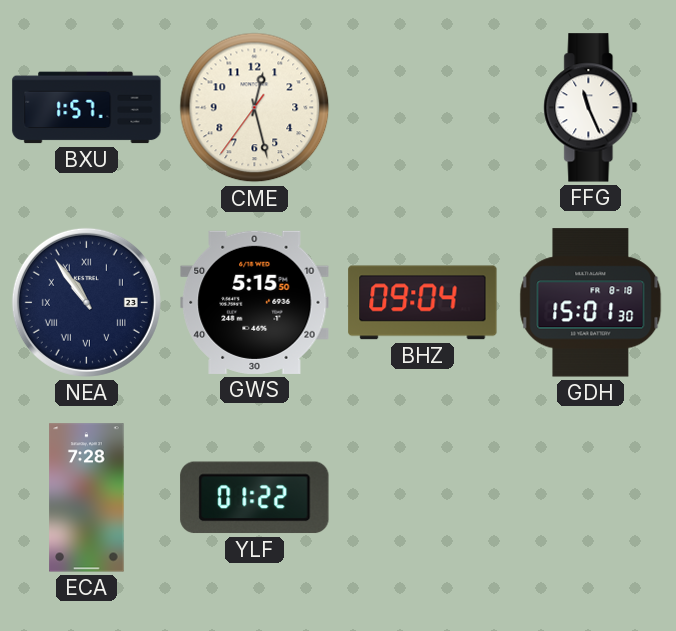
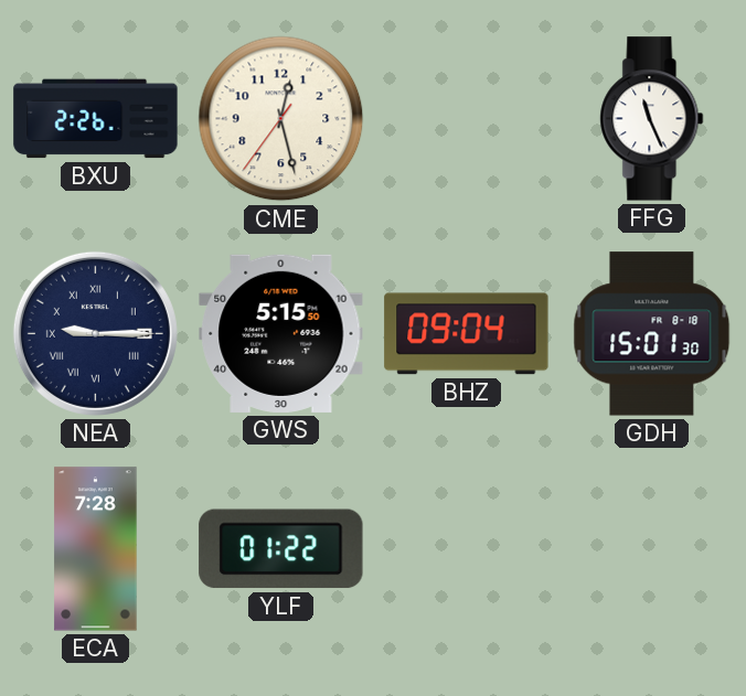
BXU: 1:57 -> 2:26 (96, 119)
NEA: 10:54 -> 9:15 (95, 333)
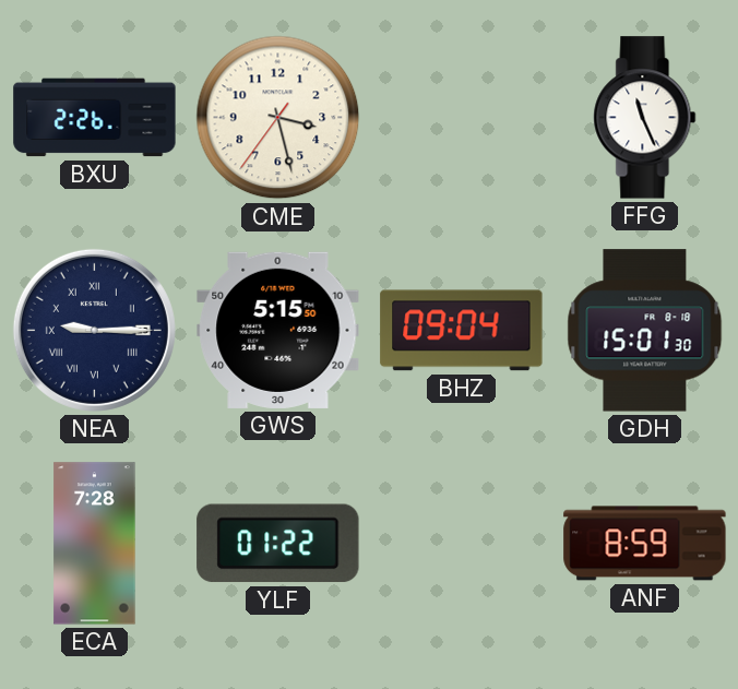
CME: 12:27 -> 3:27 (278, 118)
ANF: none -> 8:59 (645, 544)
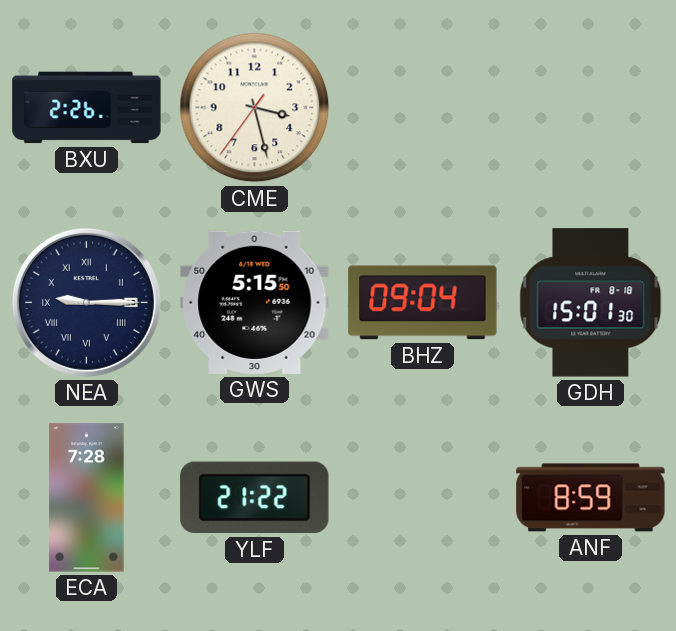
FFG: 11:26 -> none (645, 118)
YLF: 01:22 -> 21:22 (255, 498)
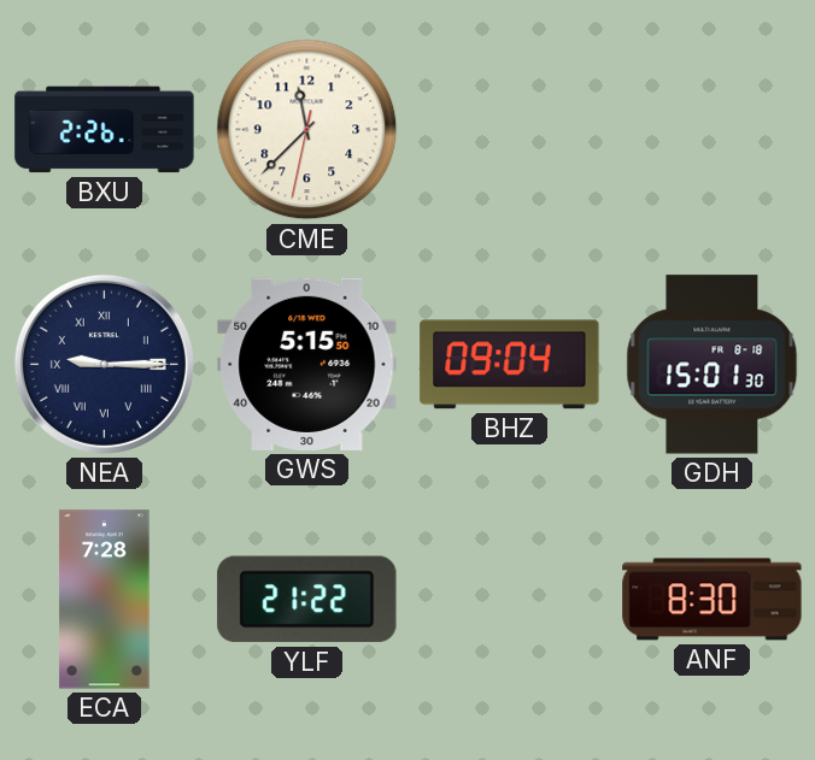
CME: 3:27 -> 11:37 (307, 130)
ANF: 8:59 -> 8:30 (713, 600)
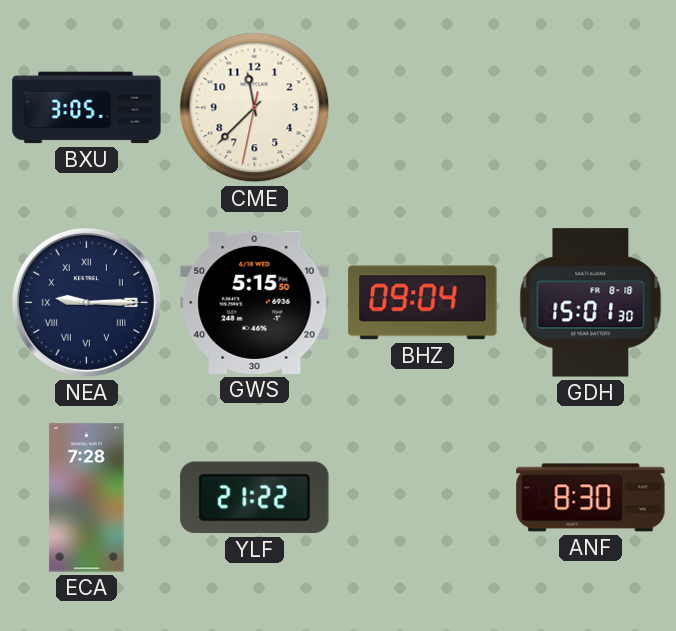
BXU: 2:26 -> 3:05 (87, 108)
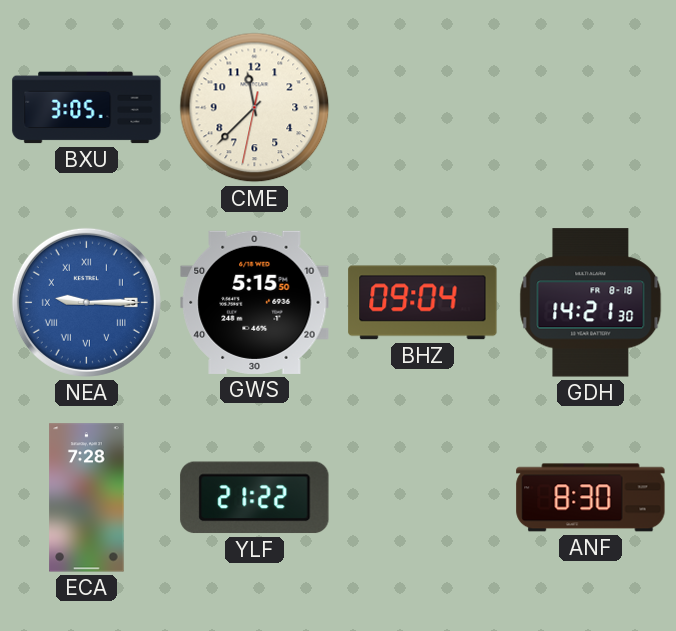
NEA dial: navy -> blue (86, 302)
GDH: 15:01 -> 14:21 (591, 303)
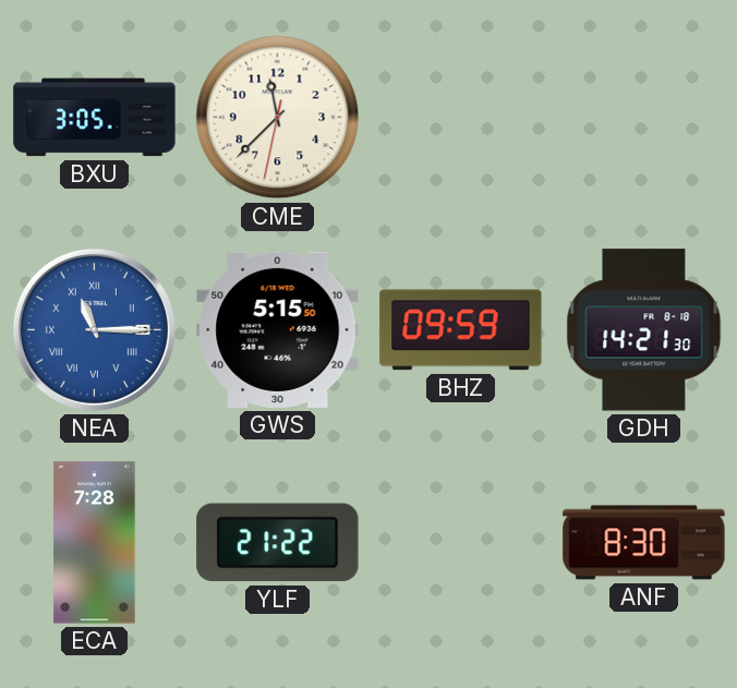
NEA: 9:15 -> 11:15 (94, 329)
BHZ: 09:04 -> 09:59 (461, 330)
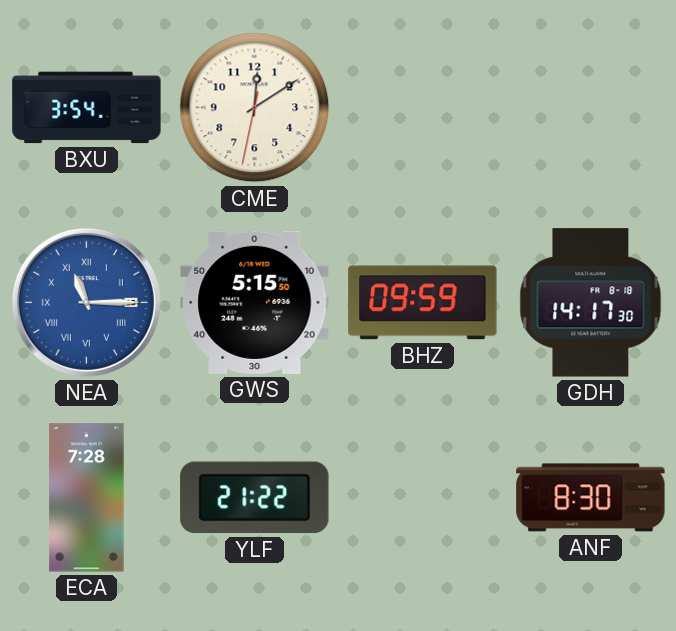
BXU: 3:05 -> 3:54 (87, 108)
CME: 11:37 -> 12:09 (255, 108)
GDH: 14:21 -> 14:17 (591, 303)
